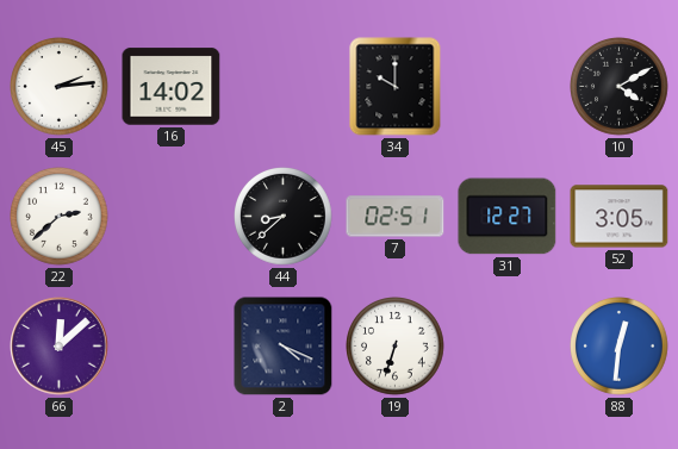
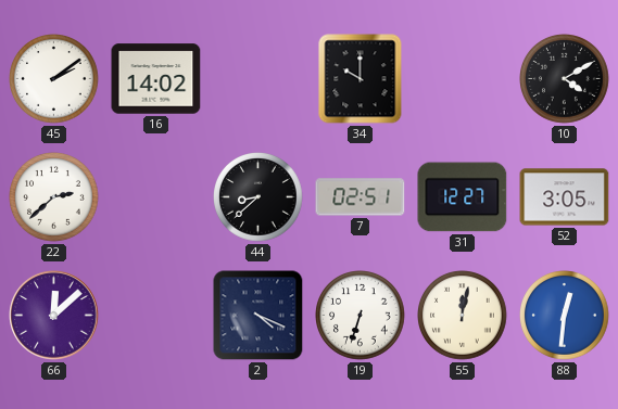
45: 2:14 -> 2:09 (54, 79)
55: none -> 12:02 (463, 316)
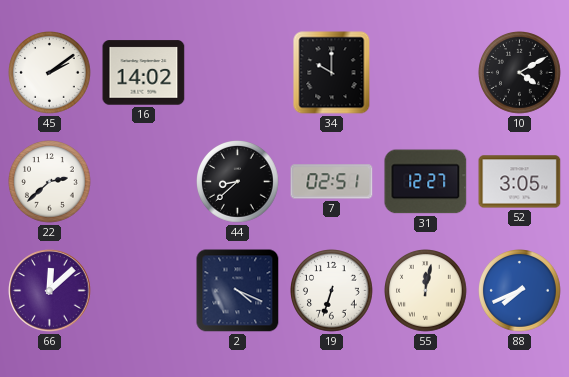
88: 12:31 -> 7:41 (520, 291)
